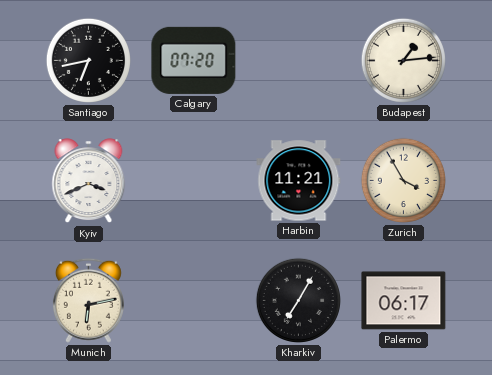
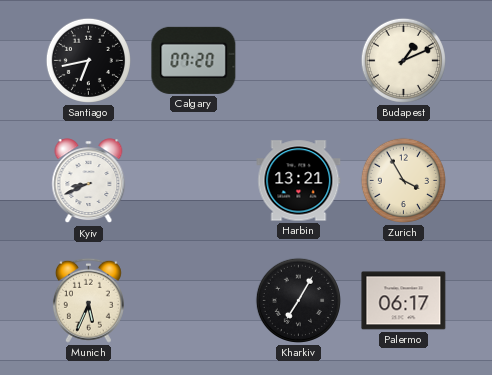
Budapest: 1:14 -> 1:11 (403, 60)
Kyiv: 3:41 -> 8:41 (89, 181)
Harbin: 11:21 -> 13:21 (299, 181)
Munich: 6:13 -> 5:34 (88, 300)
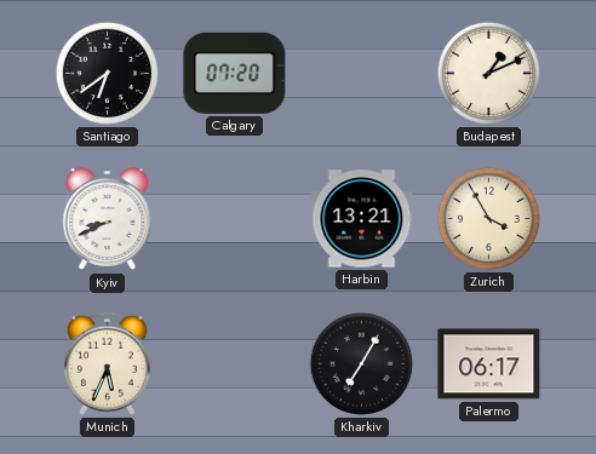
Santiago: 6:43 -> 6:39 (107, 73)
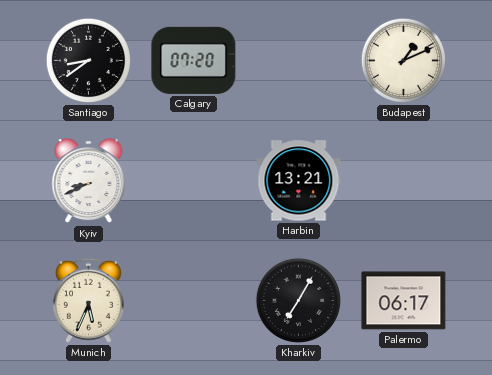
Santiago: 6:39 -> 8:39 (88, 60)
Zurich: 3:55 -> none (488, 218)
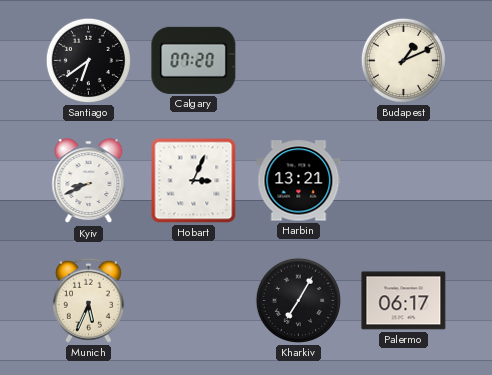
Santiago: 8:39 -> 6:39 (88, 60)
Hobart: none -> 3:04 (194, 181)
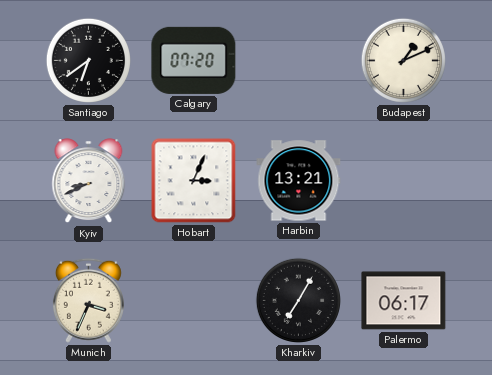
Munich: 5:34 -> 3:34 (88, 300)
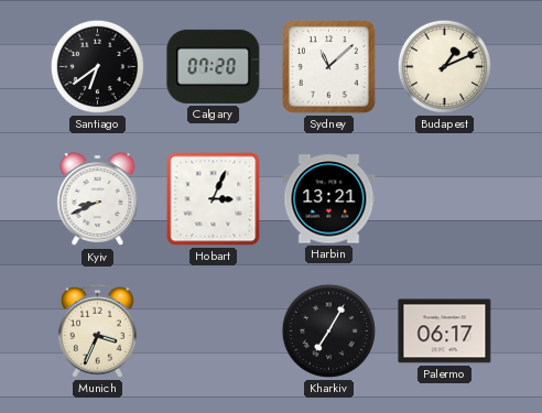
Sydney: none -> 11:08 (329, 67)
